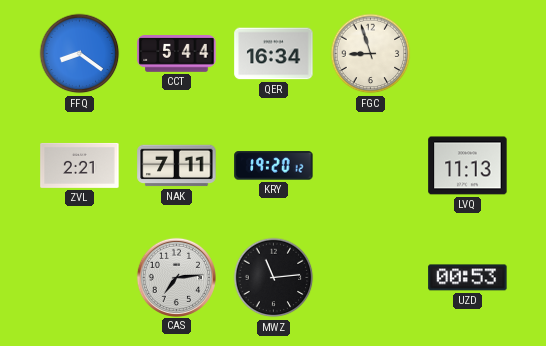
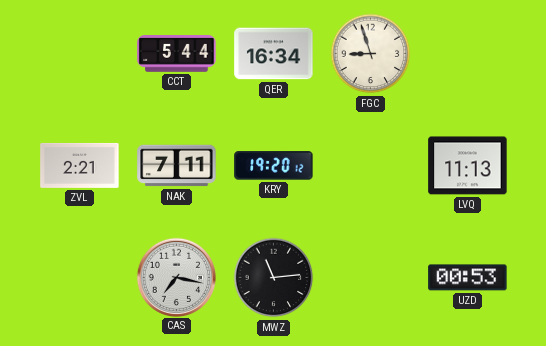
FFQ: 8:21 -> none (80, 54)
CAS: 7:14 -> 7:17 (176, 277)
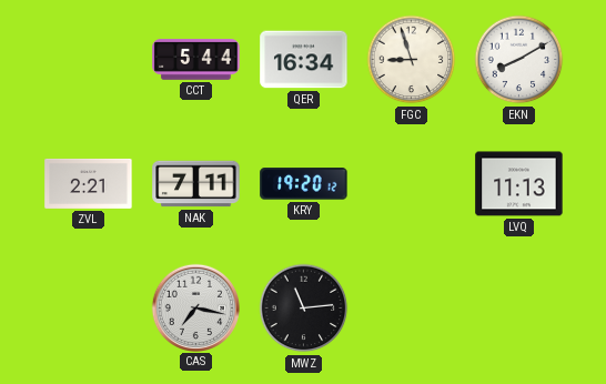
EKN: none -> 8:10 (519, 60)
UZD: 00:53 -> none (468, 278)
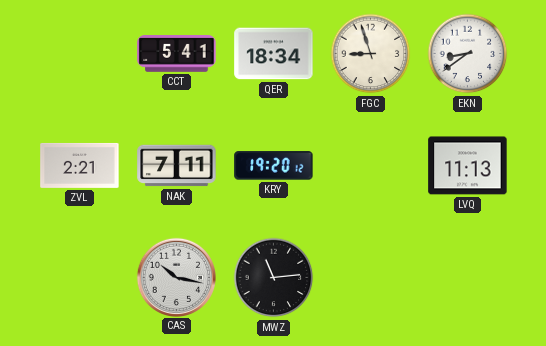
CCT: 5:44 -> 5:41 (177, 54)
QER: 16:34 -> 18:34 (274, 54)
EKN: 8:10 -> 8:39 (468, 54)
CAS: 7:17 -> 10:17 (176, 277)
